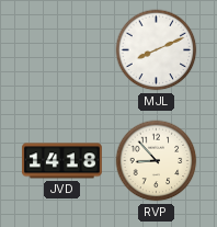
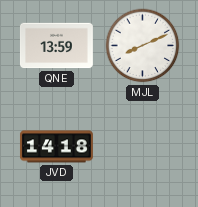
QNE: none -> 13:59 (56, 46)
RVP: 8:53 -> none (157, 161)
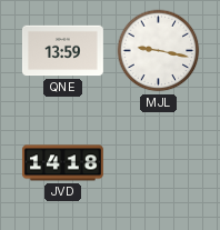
MJL: 8:11 -> 9:17 (159, 51)
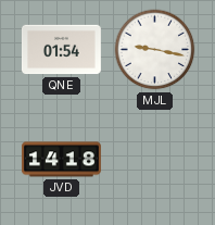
QNE: 13:59 -> 01:54 (61, 50)
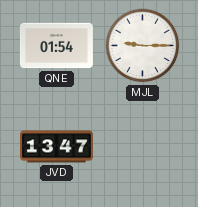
MJL: 9:17 -> 9:15 (143, 46)
JVD: 14:18 -> 13:47 (56, 147)
